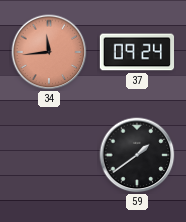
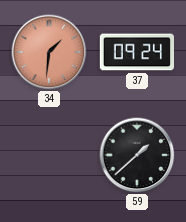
34: 11:44 -> 1:31 (49, 52)
59: 1:39 -> 1:38 (137, 155)
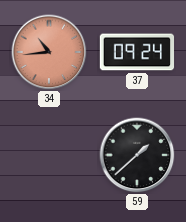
34: 1:31 -> 10:44 (49, 52)
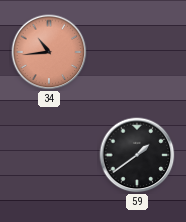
37: 09:24 -> none (137, 52)
59: 1:38 -> 1:39 (137, 155)
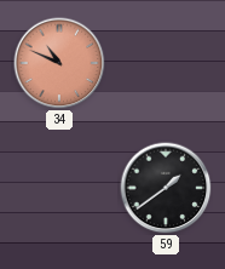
34: 10:44 -> 10:49 (59, 63)
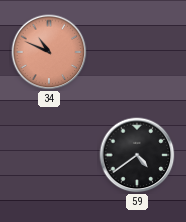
59: 1:39 -> 4:39 (137, 155)
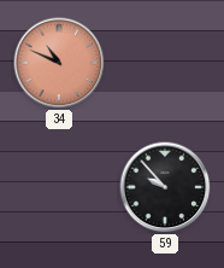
59: 4:39 -> 9:53 (165, 187)
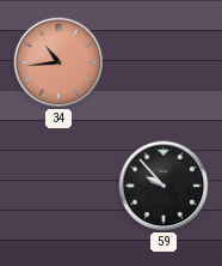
34: 10:49 -> 10:44 (58, 62)
